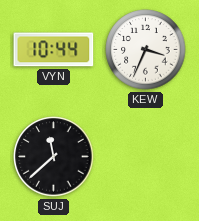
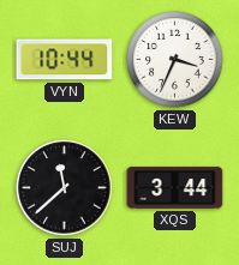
XQS: none -> 3:44 (175, 188)
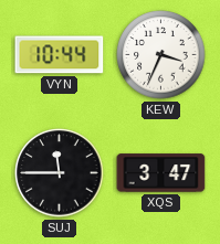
SUJ: 11:38 -> 11:45 (60, 173)
XQS: 3:44 -> 3:47 (161, 173)
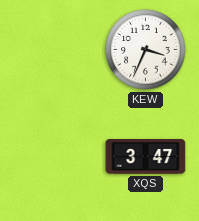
VYN: 10:44 -> none (60, 55)
SUJ: 11:45 -> none (60, 173)
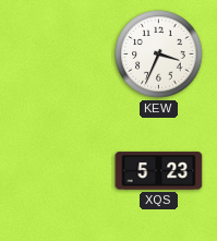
XQS: 3:47 -> 5:23 (159, 171)
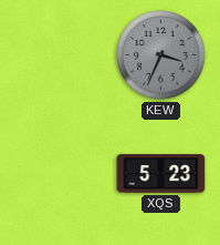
KEW dial: white -> grey (161, 55)
